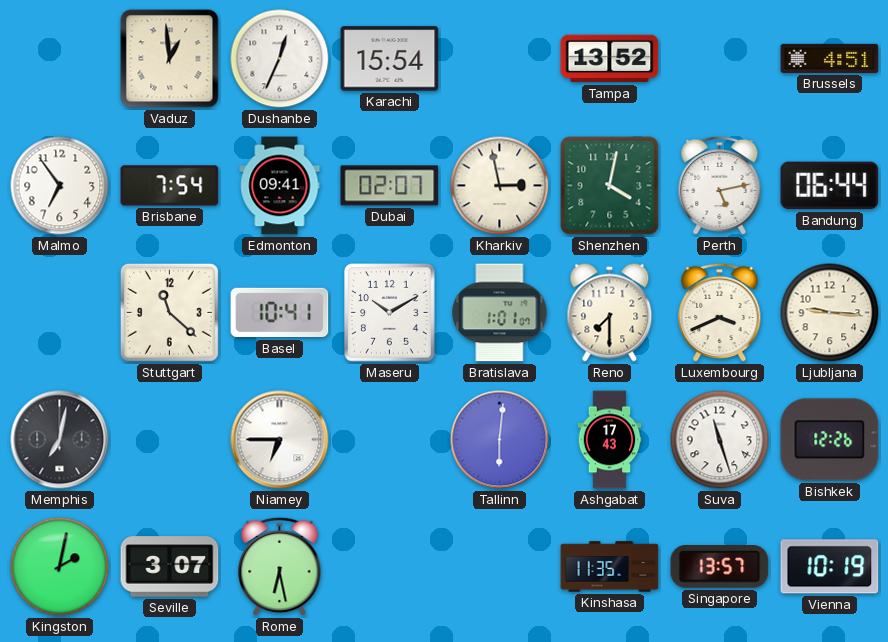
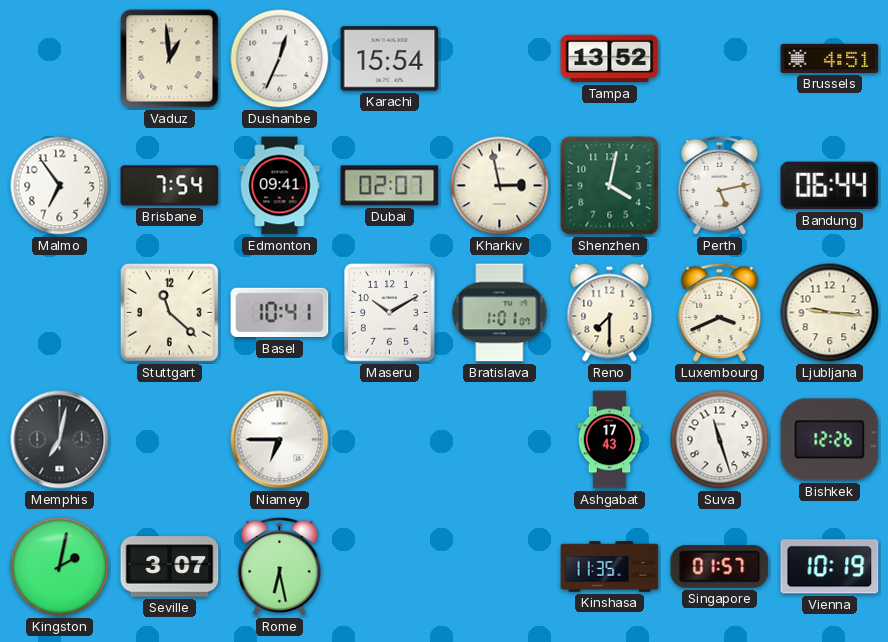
Tallinn: 6:01 -> none (500, 440)
Singapore: 13:57 -> 01:57 (720, 567)
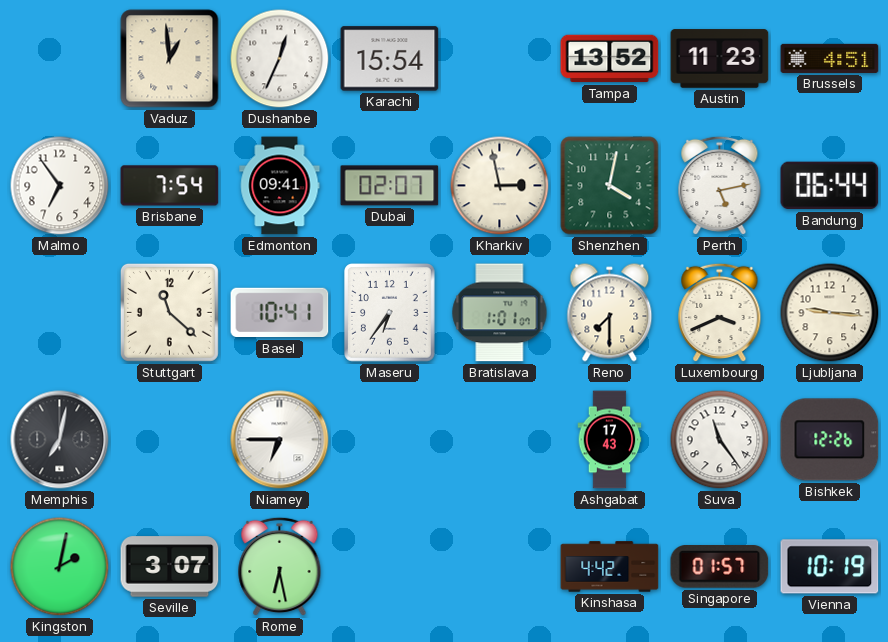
Austin: none -> 11:23 (720, 59)
Maseru: 10:10 -> 6:36 (390, 313)
Suva: 11:27 -> 11:24 (720, 440)
Kinshasa: 11:35 -> 4:42 (610, 567)
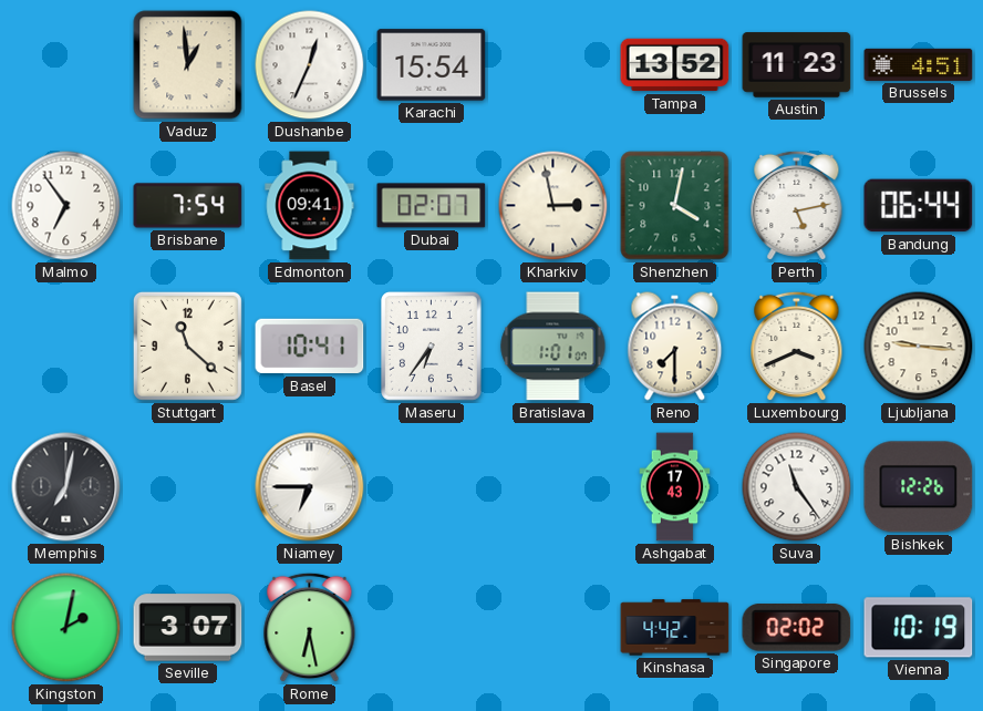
Singapore: 01:57 -> 02:02 (797, 628)
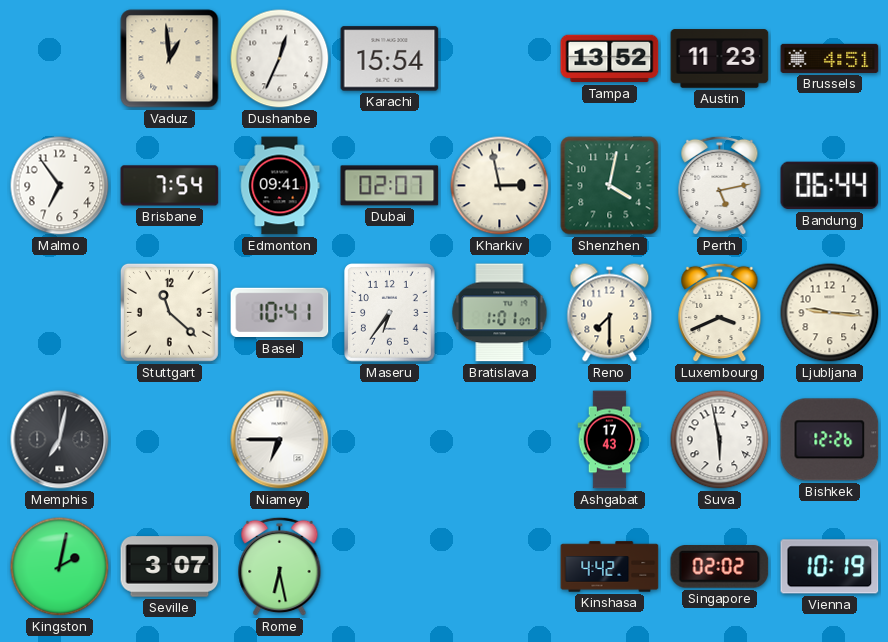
Suva: 11:24 -> 5:58 (720, 440)
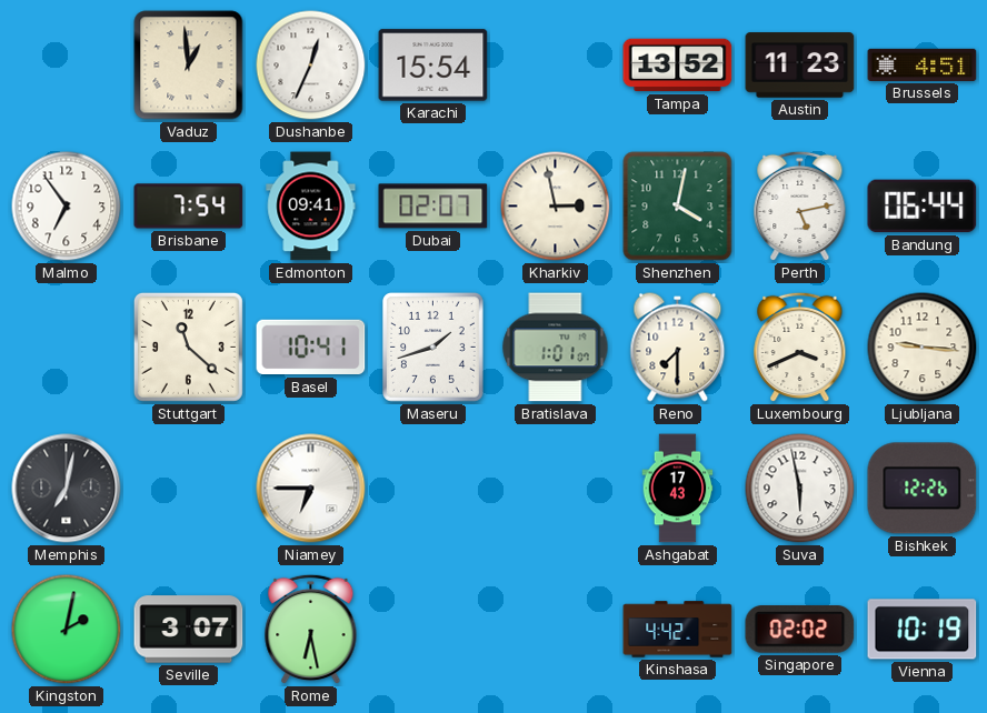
Maseru: 6:36 -> 1:42 (433, 348)
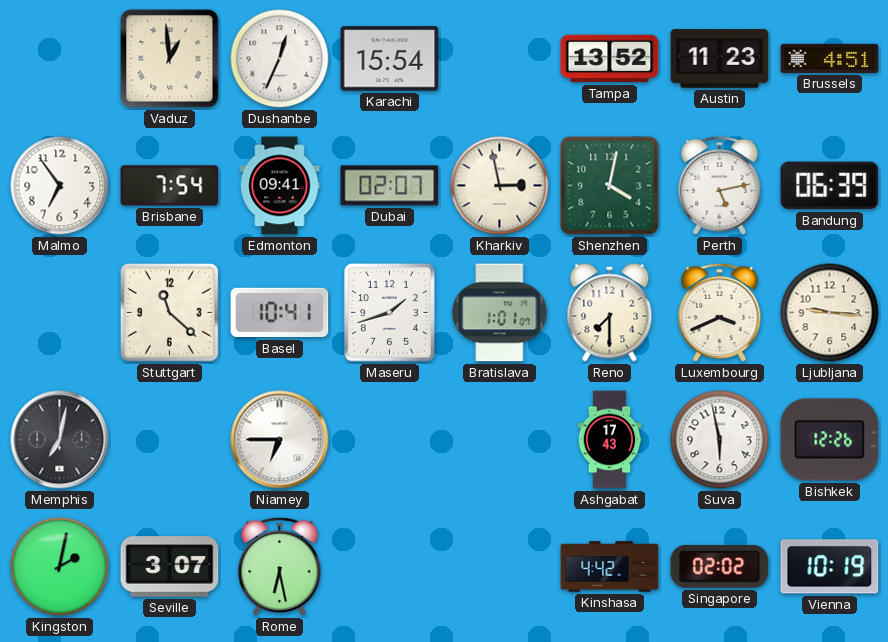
Bandung: 06:44 -> 06:39 (830, 186)
